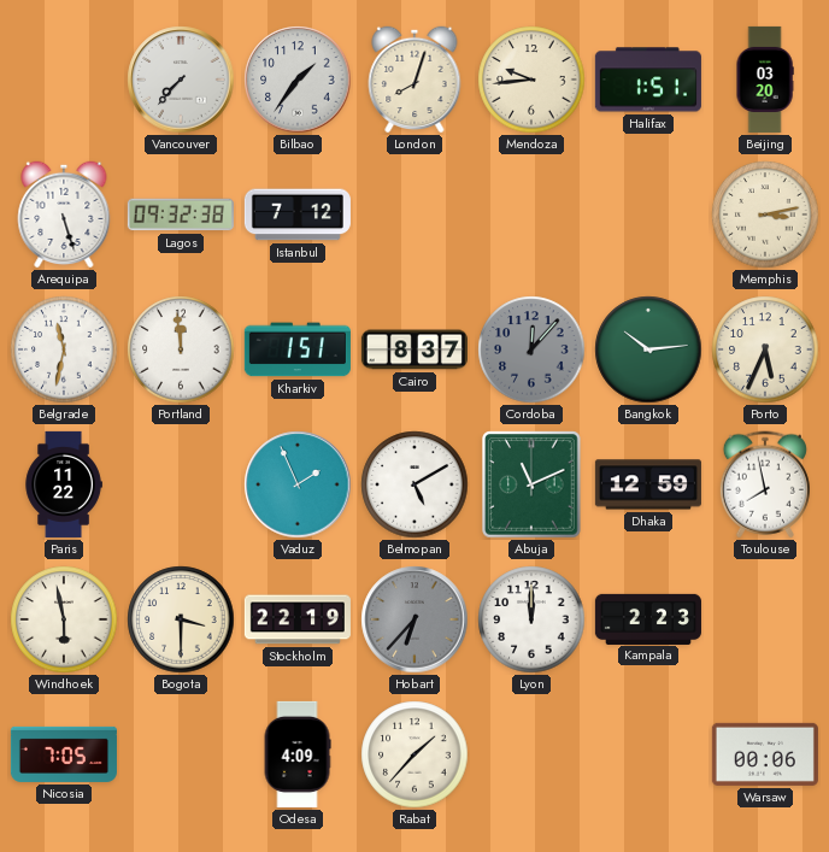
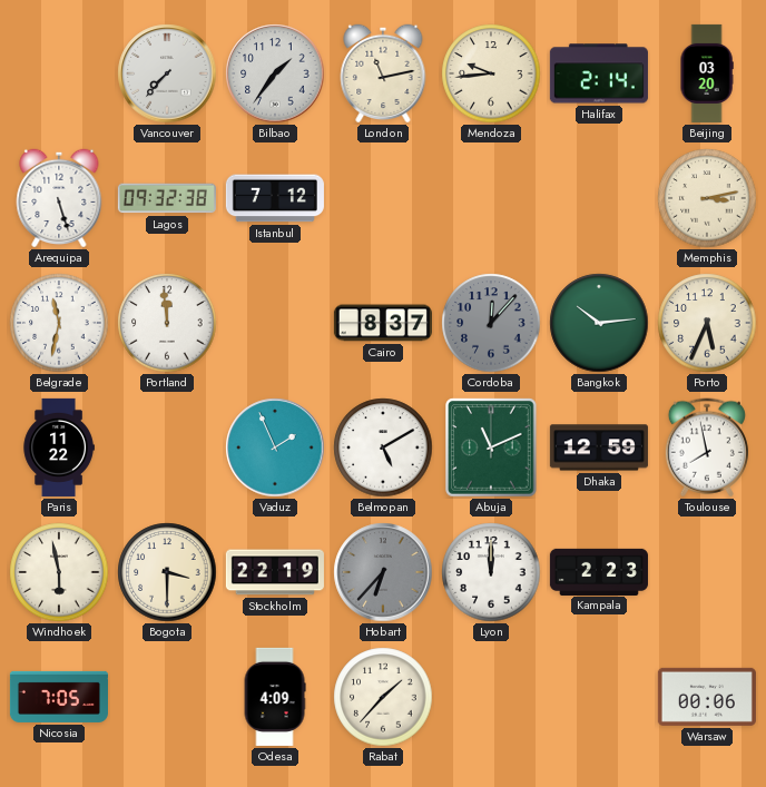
London: 8:03 -> 11:13 (383, 73)
Halifax: 1:51 -> 2:14 (599, 73)
Kharkiv: 1:51 -> none (298, 349)
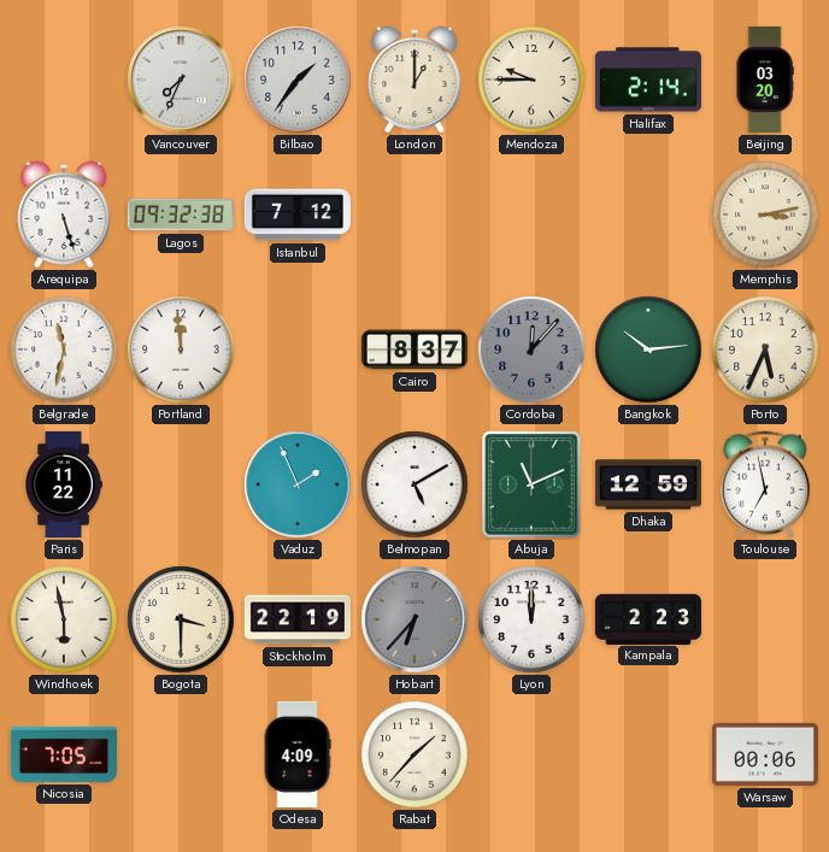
Vancouver: 7:37 -> 7:34 (181, 80)
London: 11:13 -> 1:00 (414, 80)
Mendoza: 9:44 -> 9:45 (531, 80)
Toulouse: 7:58 -> 6:58 (765, 484)
